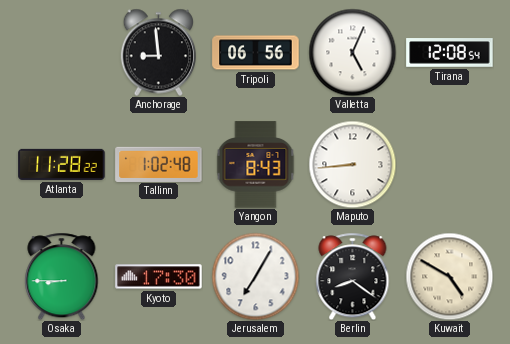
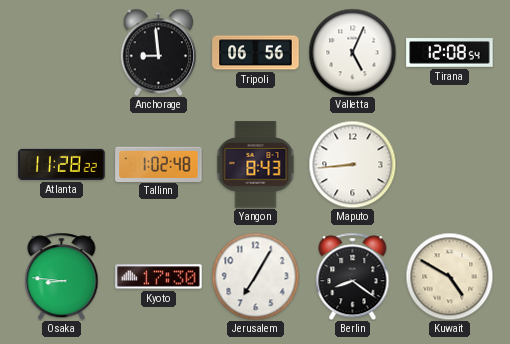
Osaka: 8:45 -> 8:46 (62, 276)
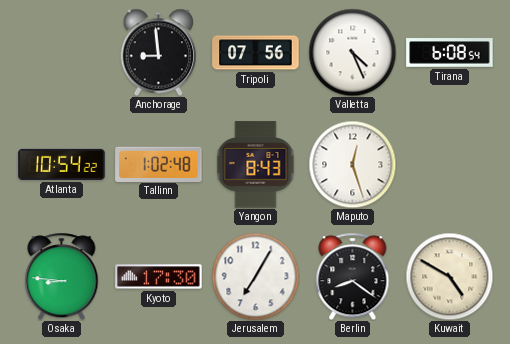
Tripoli: 06:56 -> 07:56 (256, 53)
Valletta: 5:04 -> 4:26 (352, 52)
Tirana: 12:08 -> 6:08 (450, 53)
Atlanta: 11:28 -> 10:54 (62, 164)
Maputo: 8:44 -> 12:27 (352, 164)
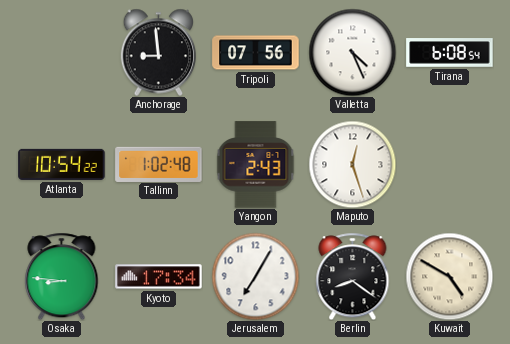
Yangon: 8:43 -> 2:43 (256, 165)
Kyoto: 17:30 -> 17:34 (159, 277)
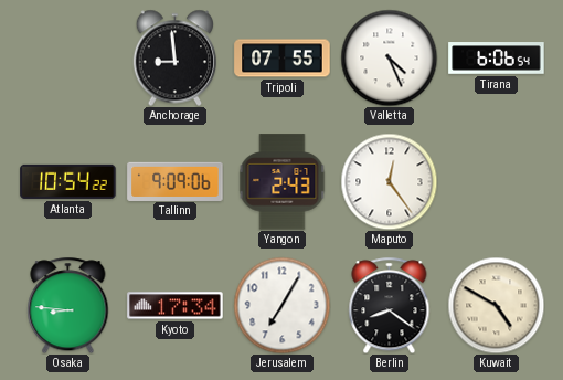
Tripoli: 07:56 -> 07:55 (283, 59)
Tirana: 6:08 -> 6:06 (497, 59)
Tallinn: 1:02 -> 9:09 (176, 181)
Maputo: 12:27 -> 12:24 (389, 181)
